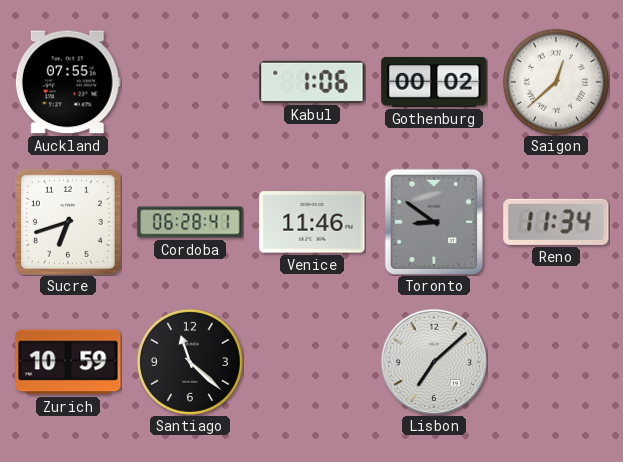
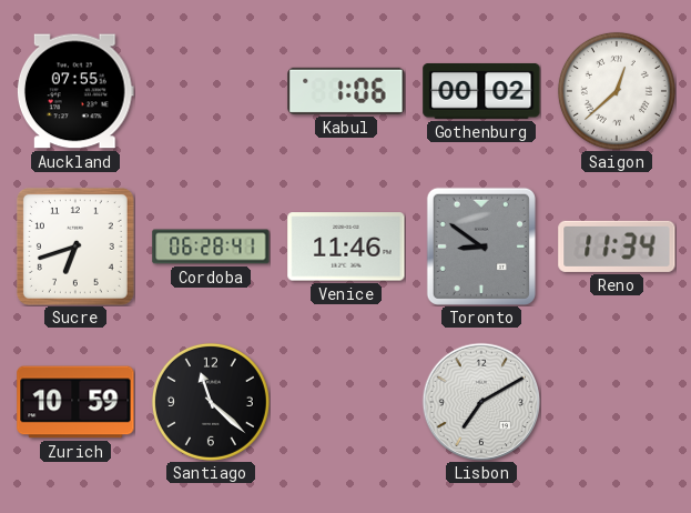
Lisbon: 7:08 -> 7:10 (481, 402)
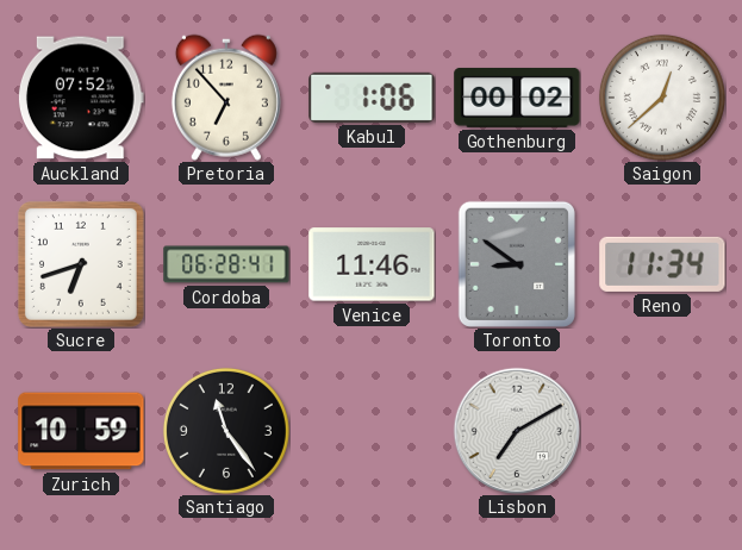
Auckland: 07:55 -> 07:52 (81, 98)
Pretoria: none -> 6:53 (226, 98)
Santiago: 11:22 -> 11:24 (226, 431)
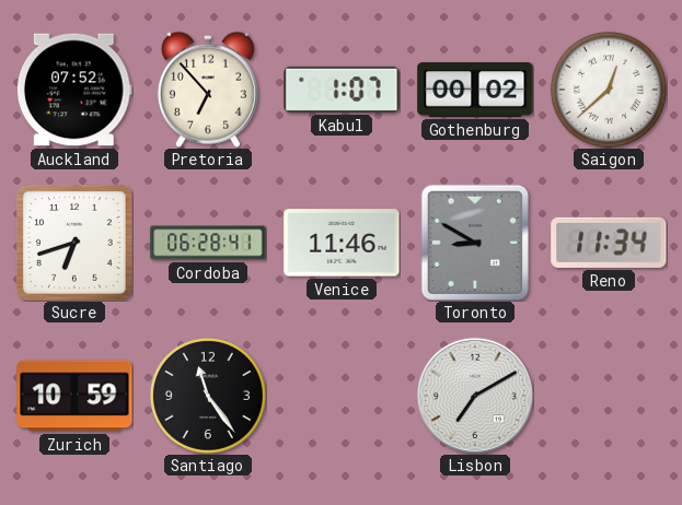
Kabul: 1:06 -> 1:07 (342, 90)
Toronto: 8:51 -> 8:50 (475, 243)
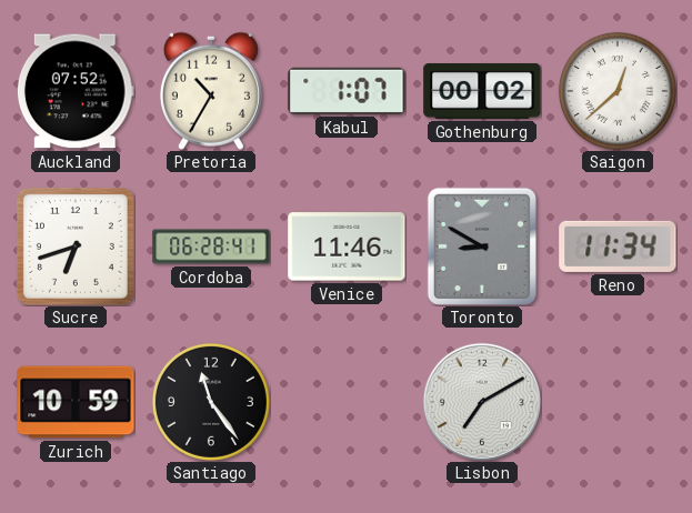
Pretoria: 6:53 -> 10:35 (211, 91)
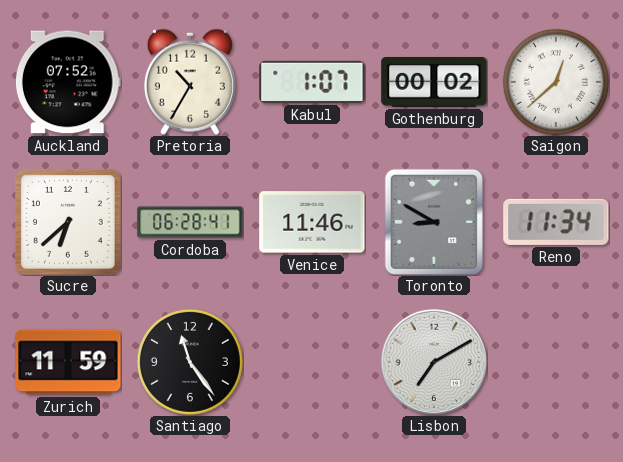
Sucre: 6:42 -> 6:38 (68, 222)
Zurich: 10:59 -> 11:59 (68, 362)
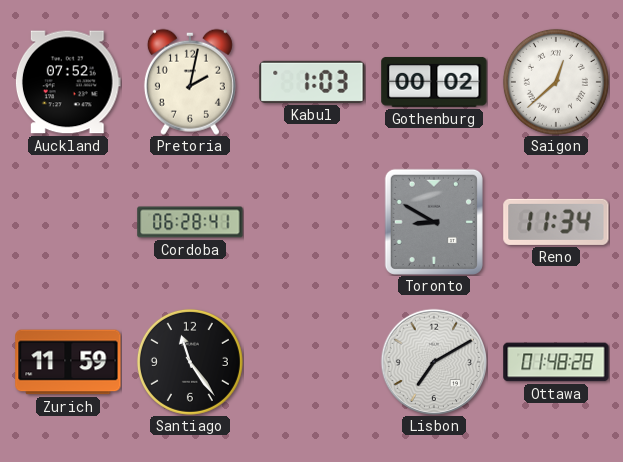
Pretoria: 10:35 -> 2:02 (190, 82)
Kabul: 1:07 -> 1:03 (312, 82)
Sucre: 6:38 -> none (68, 222)
Venice: 11:46 -> none (312, 222)
Ottawa: none -> 01:48 (556, 362)
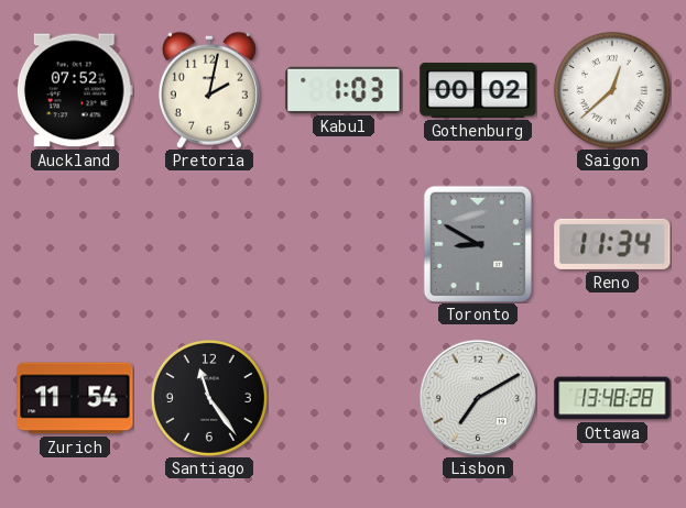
Cordoba: 06:28 -> none (190, 222)
Zurich: 11:59 -> 11:54 (75, 398)
Ottawa: 01:48 -> 13:48 (612, 398)
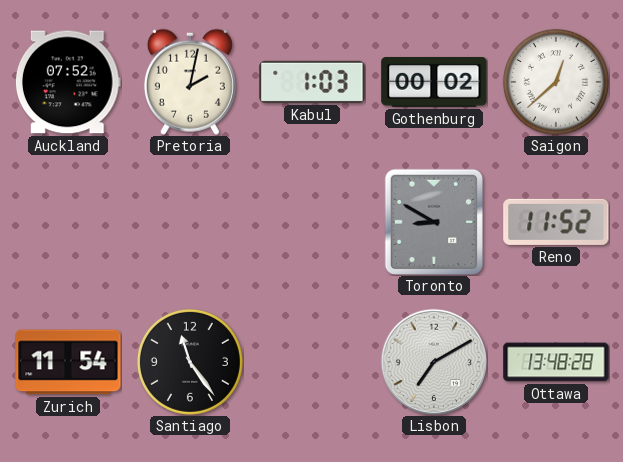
Reno: 11:34 -> 11:52 (556, 222)
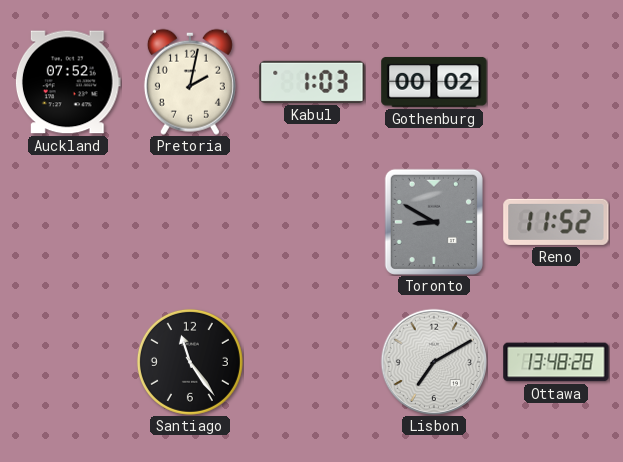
Saigon: 12:38 -> none (556, 82)
Zurich: 11:54 -> none (68, 362)
